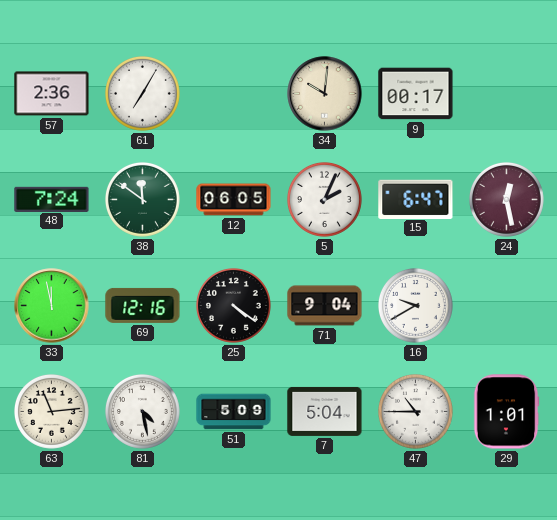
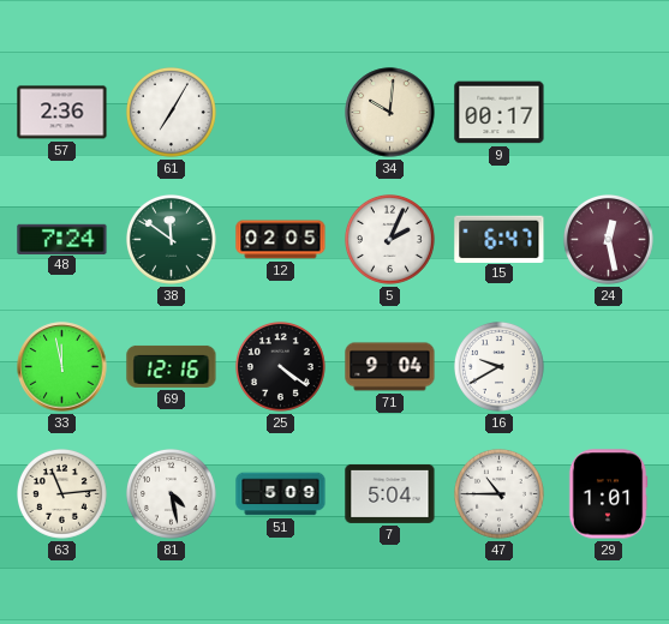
12: 06:05 -> 02:05 (281, 240)
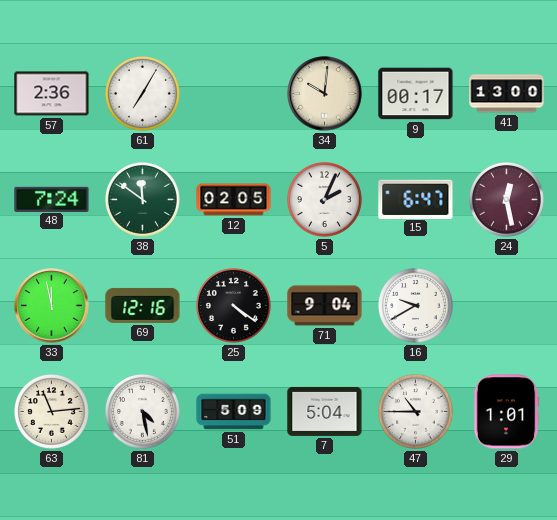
41: none -> 13:00 (507, 94)
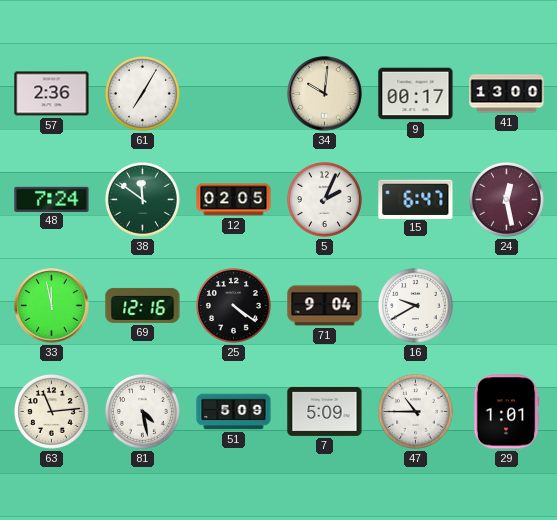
7: 5:04 -> 5:09 (325, 411)
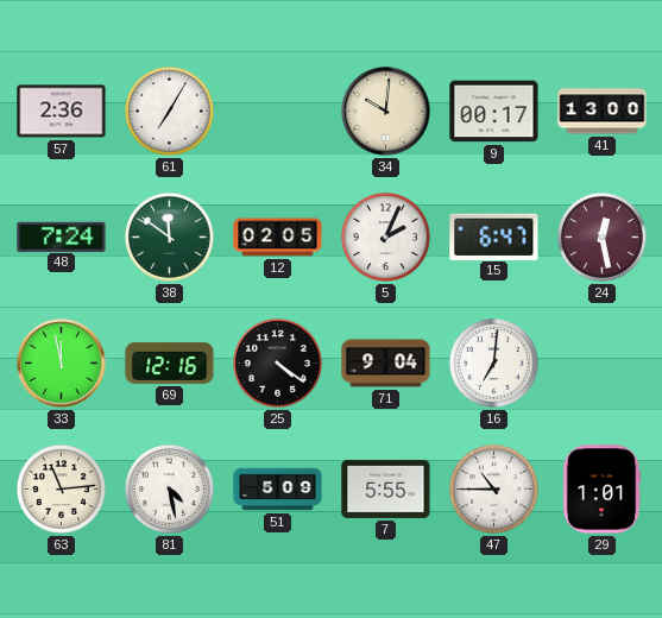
16: 9:40 -> 7:01 (494, 364)
7: 5:09 -> 5:55 (386, 488)
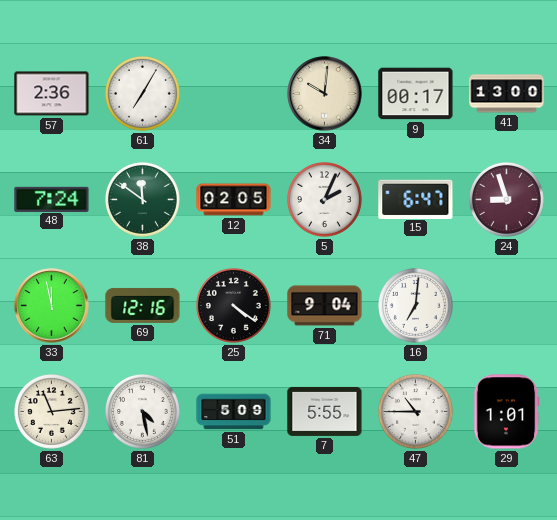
24: 12:28 -> 8:57 (507, 200)
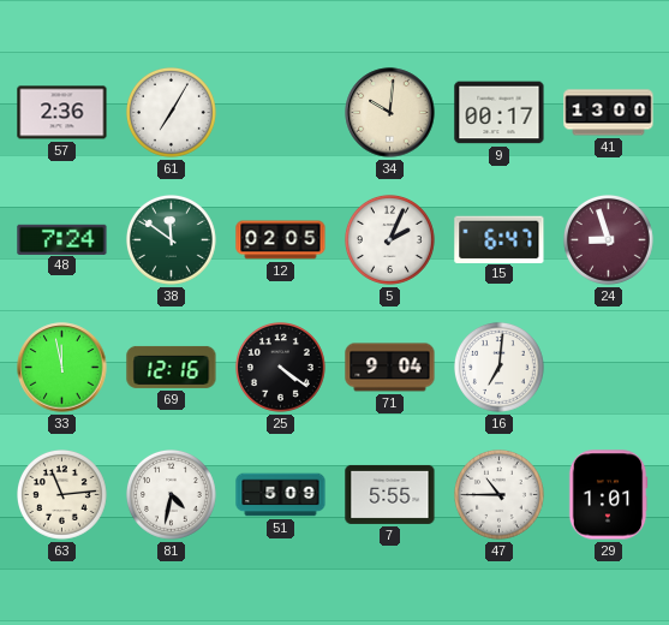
81: 4:28 -> 4:32 (172, 495)
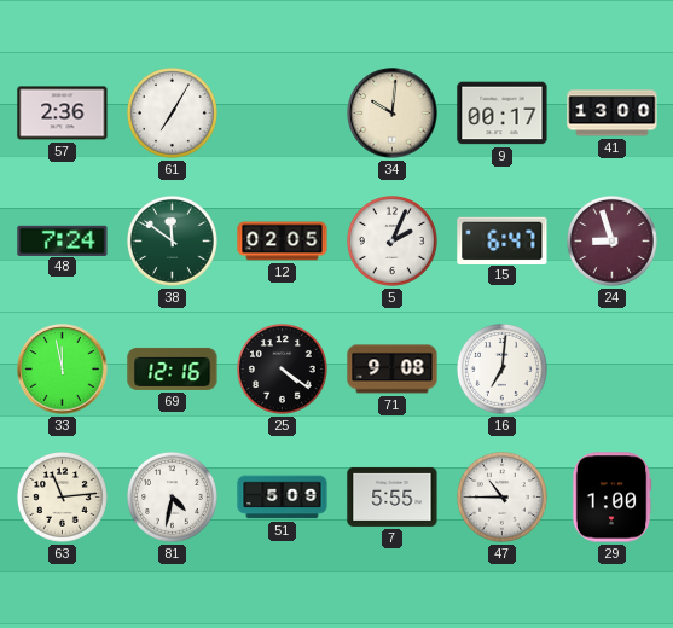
71: 9:04 -> 9:08 (393, 370)
29: 1:01 -> 1:00 (611, 498)
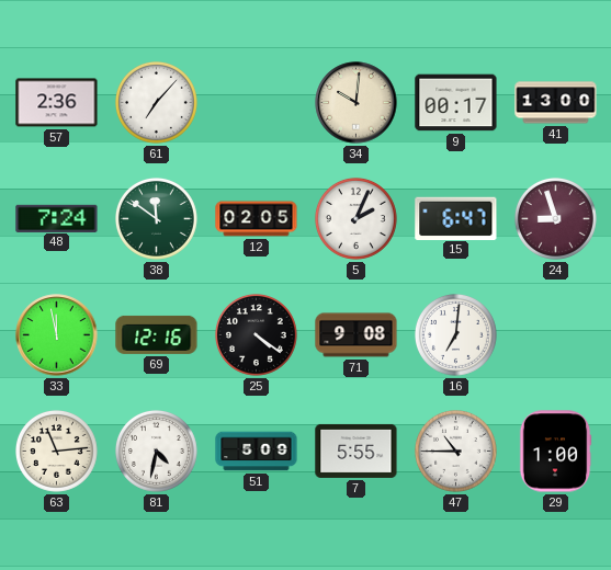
61: 7:05 -> 7:07 (157, 103)
